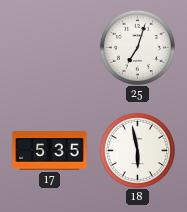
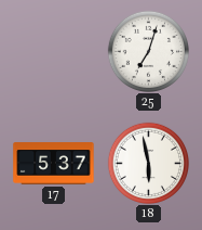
17: 5:35 -> 5:37 (54, 164)
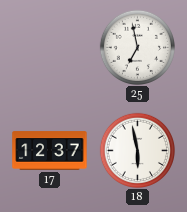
25: 7:03 -> 6:58 (137, 47)
17: 5:37 -> 12:37 (50, 151)
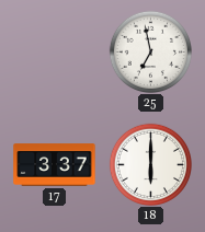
17: 12:37 -> 3:37 (55, 165)
18: 5:58 -> 6:00 (150, 164)
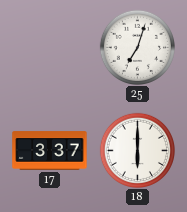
25: 6:58 -> 7:03 (137, 47)
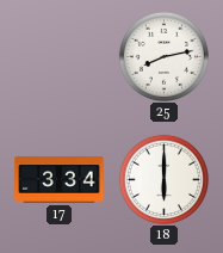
25: 7:03 -> 8:13 (163, 56)
17: 3:37 -> 3:34 (60, 180)
